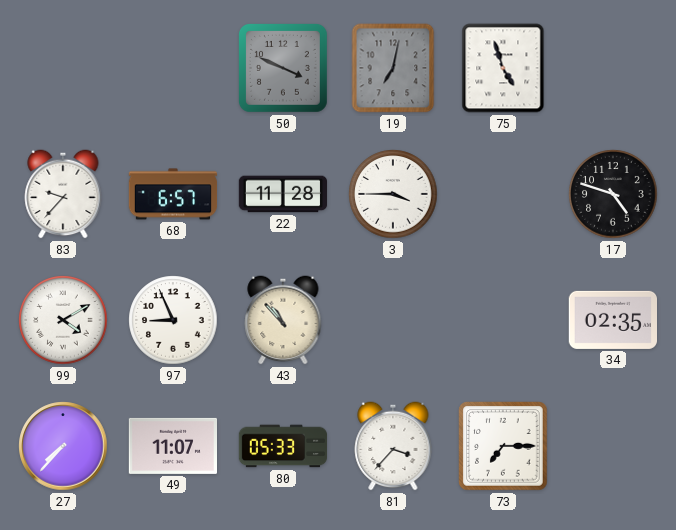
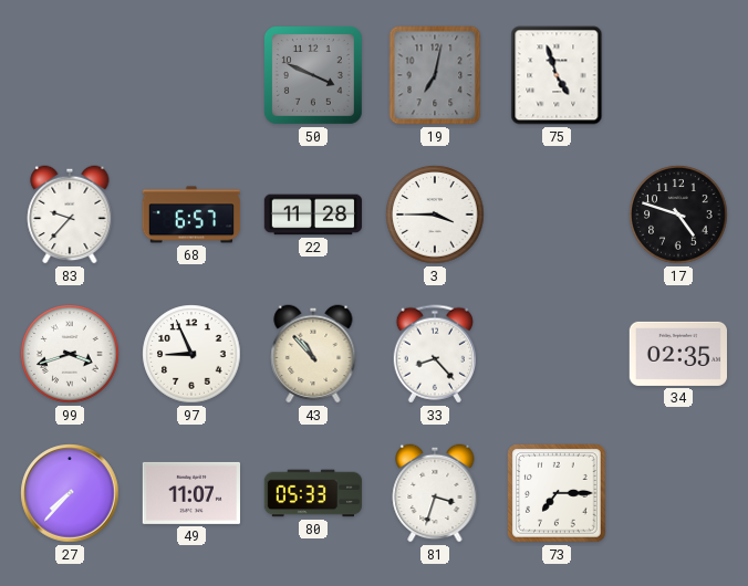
99: 4:10 -> 3:42 (70, 354)
33: none -> 8:23 (434, 354)
81: 3:37 -> 3:33 (435, 493)
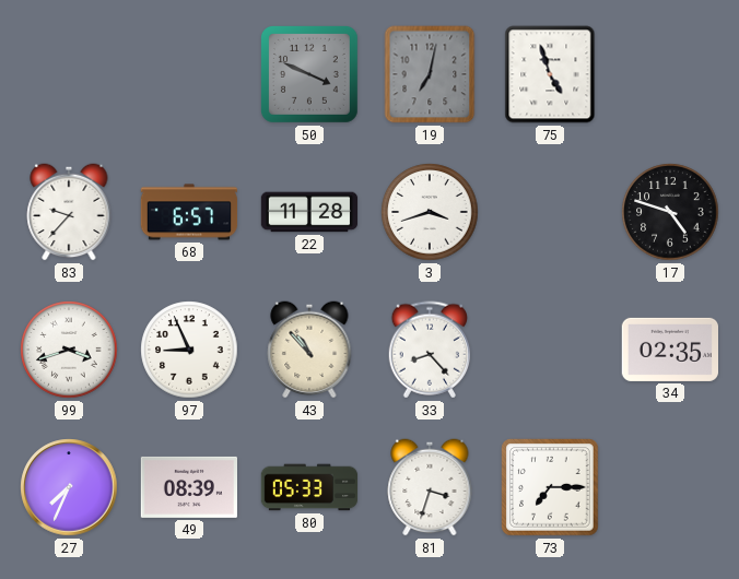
3: 3:45 -> 3:42 (430, 212)
27: 7:37 -> 7:34 (69, 487)
49: 11:07 -> 08:39 (188, 487)
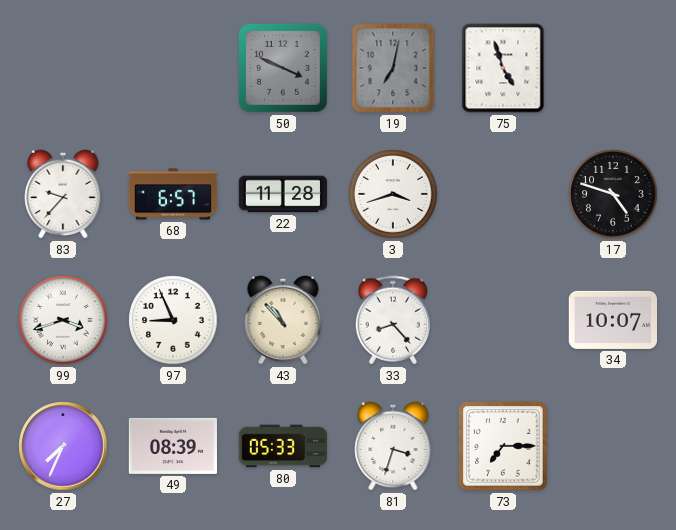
34: 02:35 -> 10:07 (612, 320)
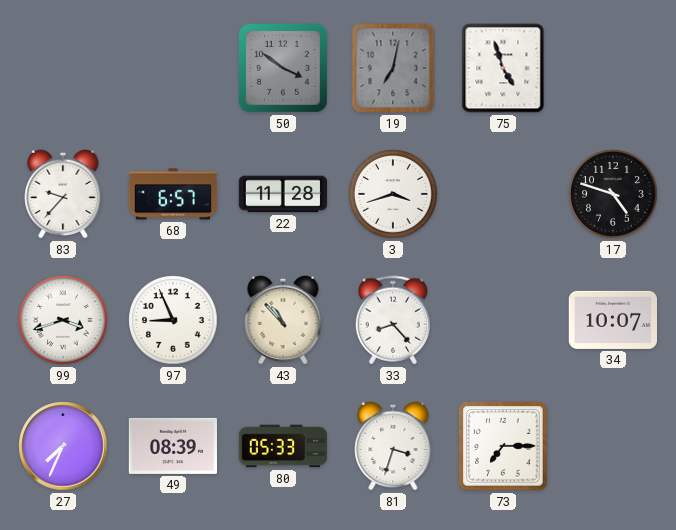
50: 3:49 -> 3:51 (283, 68)
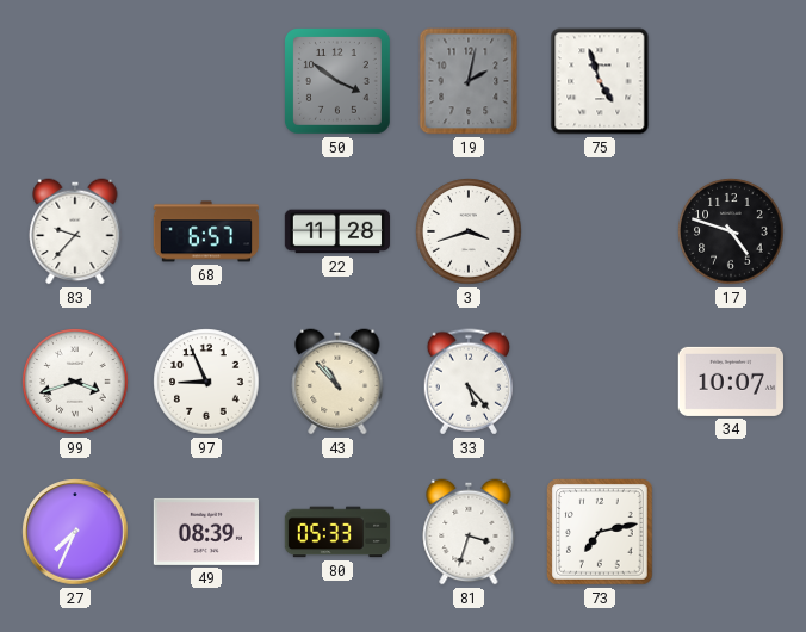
19: 7:02 -> 2:02 (469, 81)
33: 8:23 -> 5:23 (467, 382)
73: 7:15 -> 7:13 (600, 532)
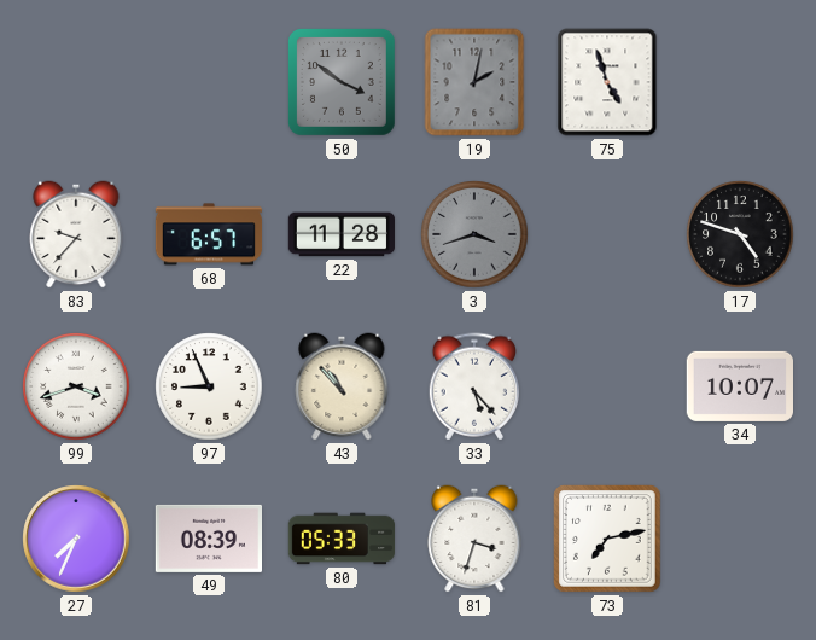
3 dial: white -> grey (474, 234)
